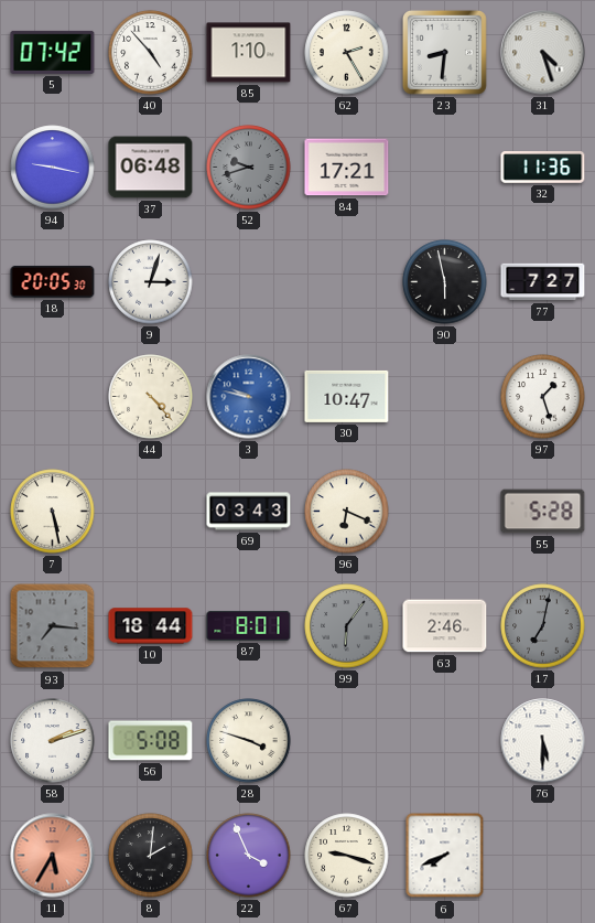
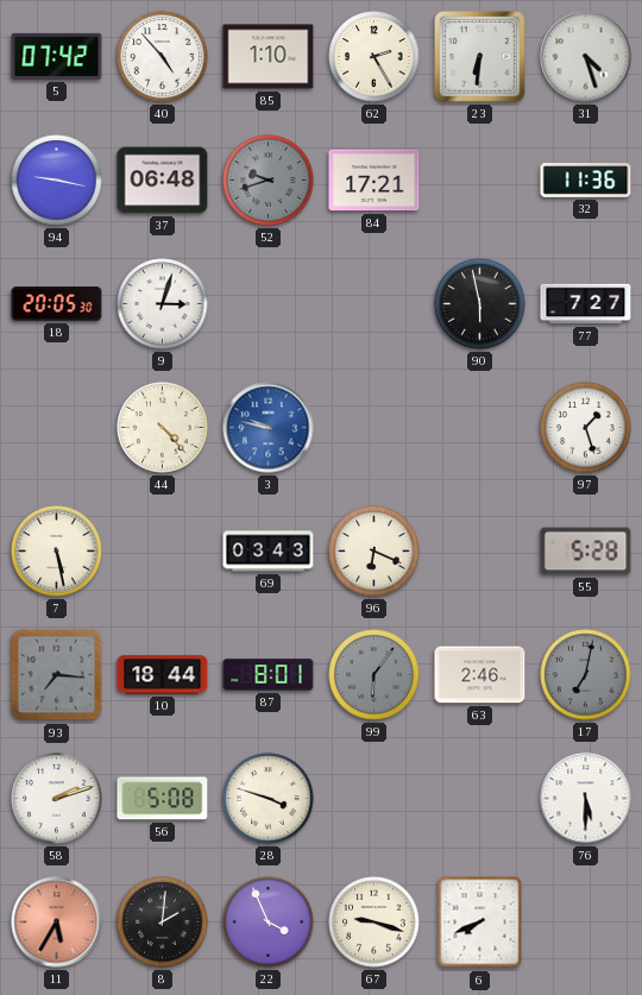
23: 8:31 -> 6:31 (479, 56)
30: 10:47 -> none (347, 396)
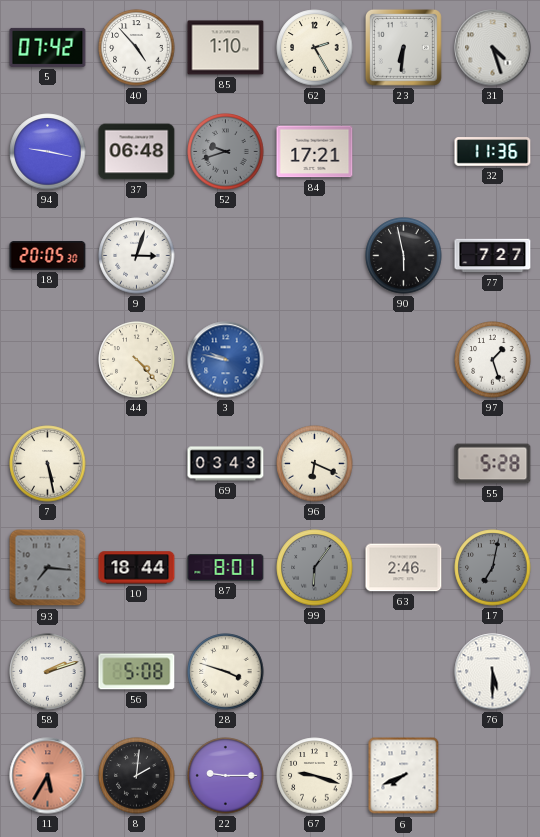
22: 3:56 -> 9:15 (226, 776)
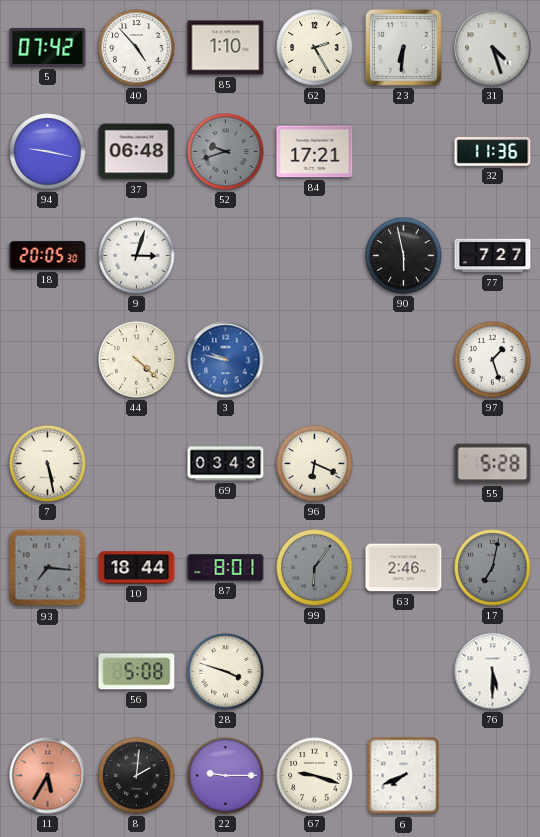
44: 4:23 -> 4:22 (137, 360)
58: 2:12 -> none (48, 672)
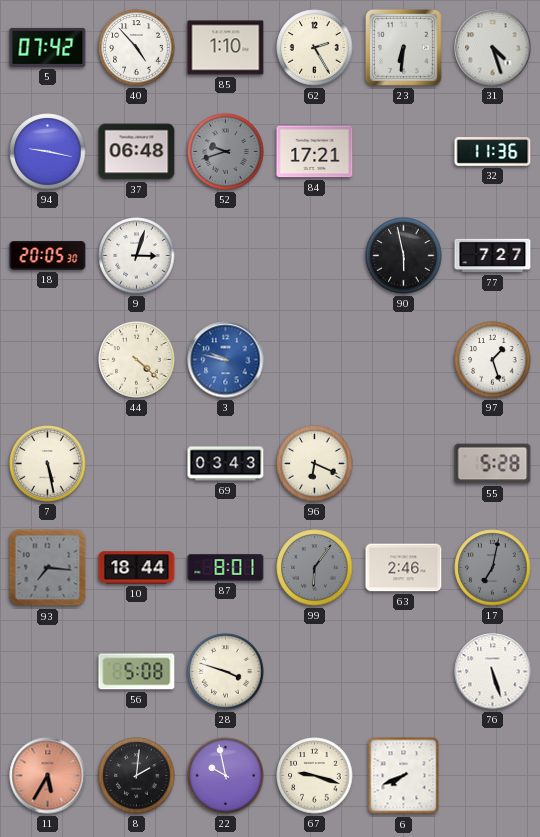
76: 5:30 -> 5:27 (493, 672)
22: 9:15 -> 9:58 (226, 776)
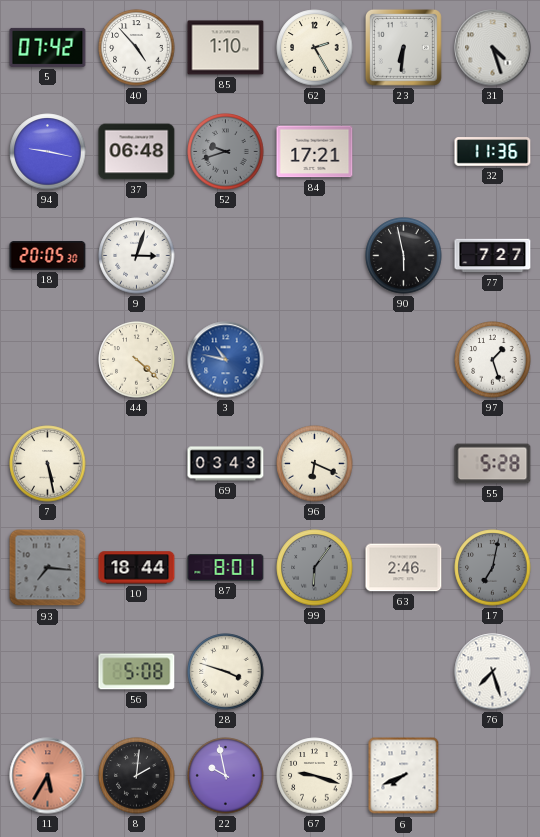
3: 9:47 -> 10:47 (226, 360)
76: 5:27 -> 7:27 (493, 672)
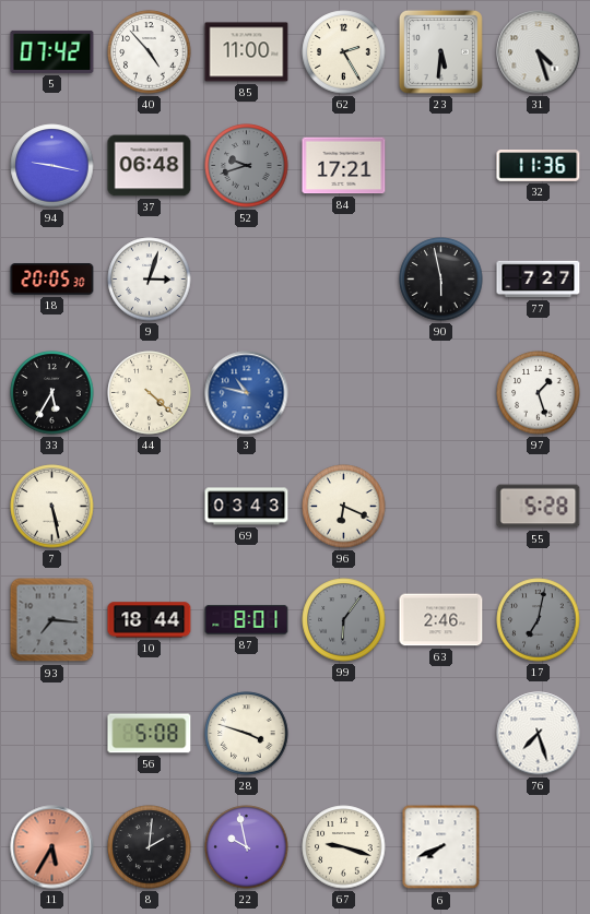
85: 1:10 -> 11:00 (247, 52)
23: 6:31 -> 5:31 (440, 51)
33: none -> 5:35 (52, 393)
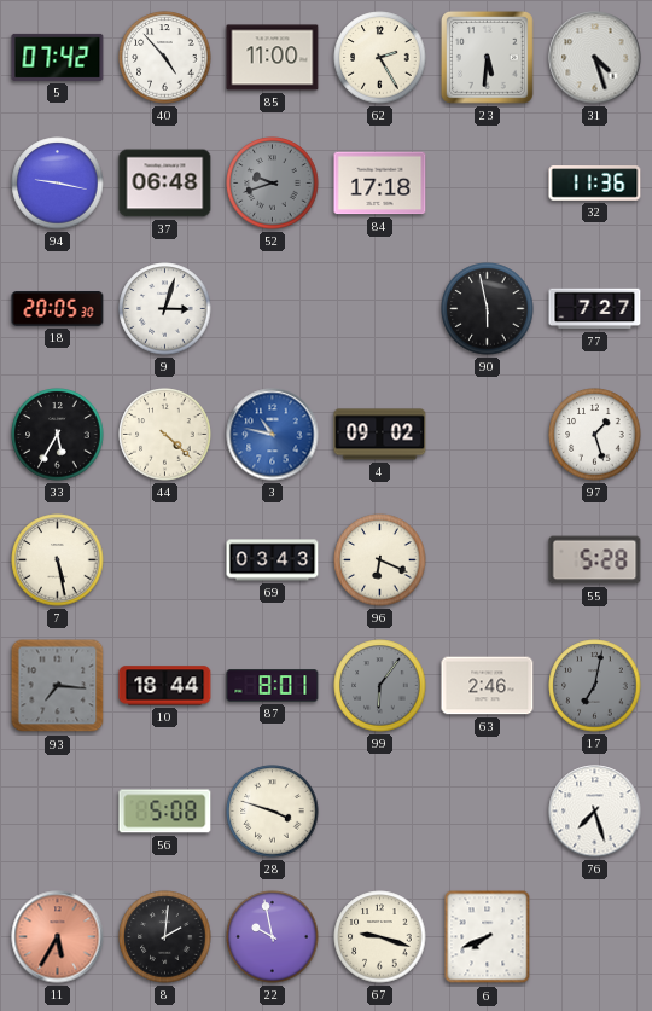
84: 17:21 -> 17:18 (380, 184)
4: none -> 09:02 (380, 435)
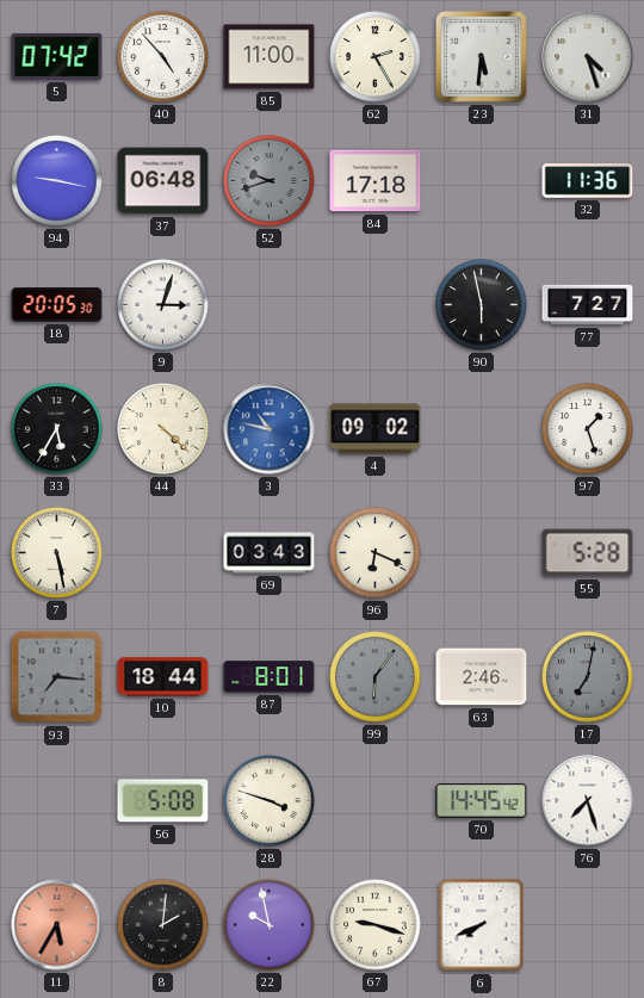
70: none -> 14:45 (482, 801)
